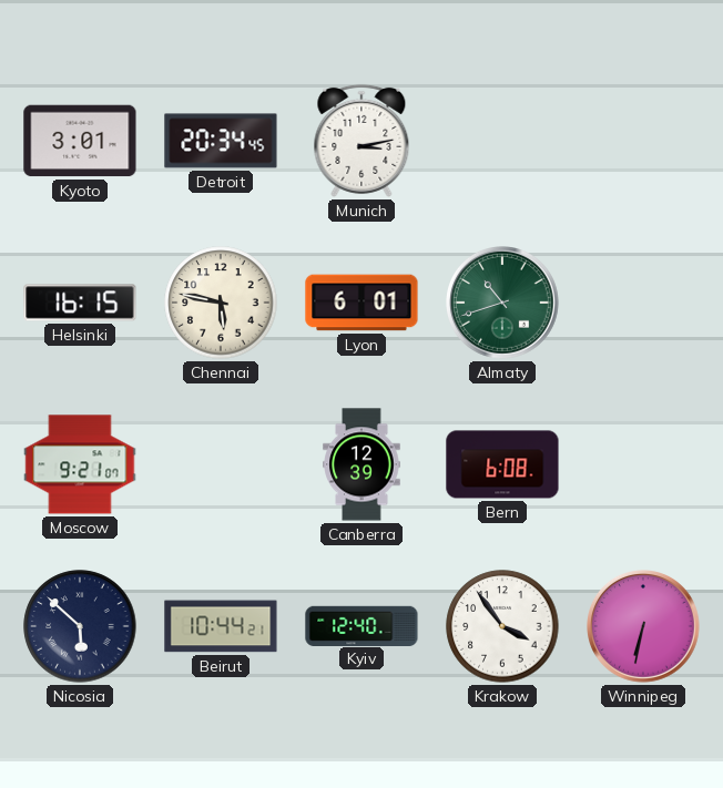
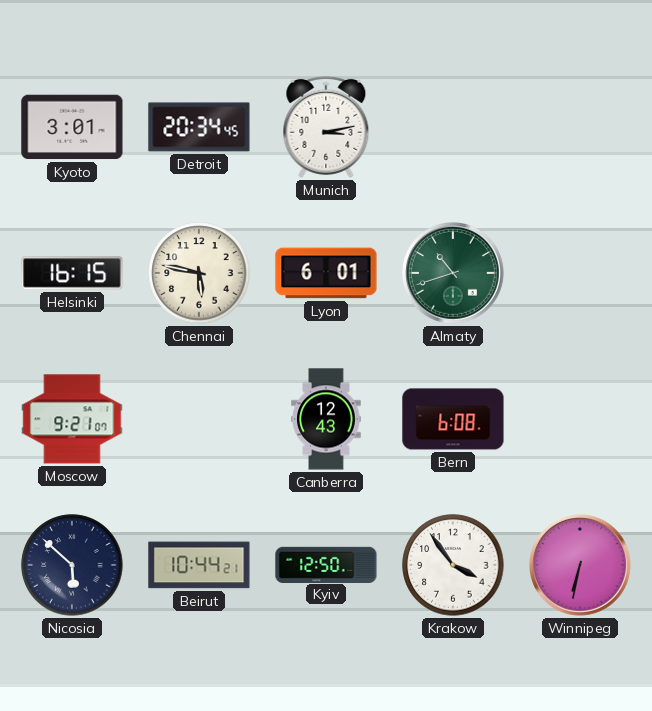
Canberra: 12:39 -> 12:43 (326, 419)
Kyiv: 12:40 -> 12:50 (326, 564)
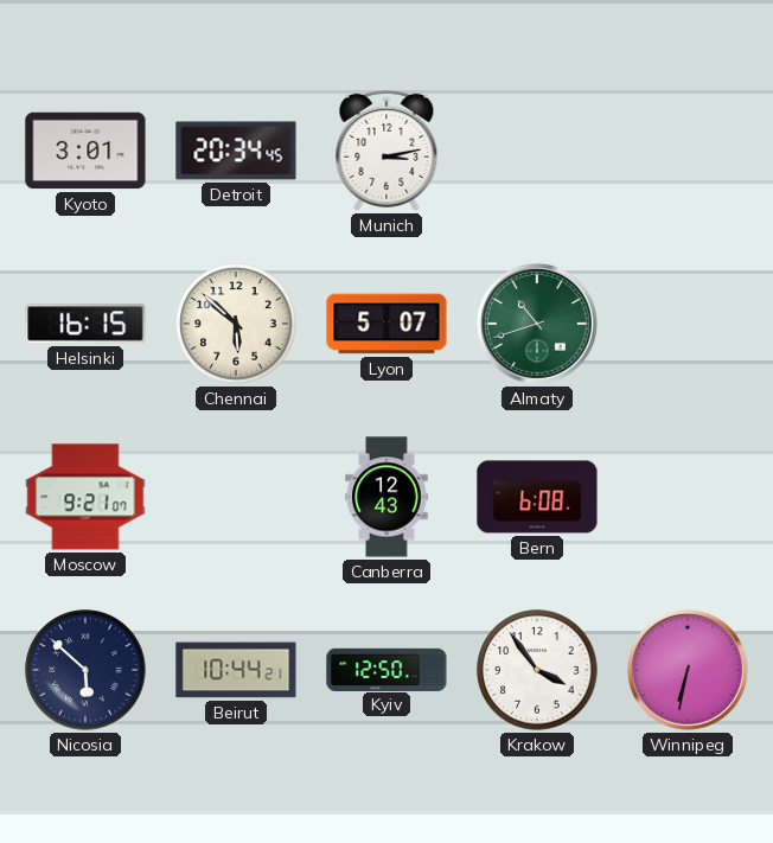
Chennai: 5:47 -> 5:52 (236, 324)
Lyon: 6:01 -> 5:07 (386, 324)
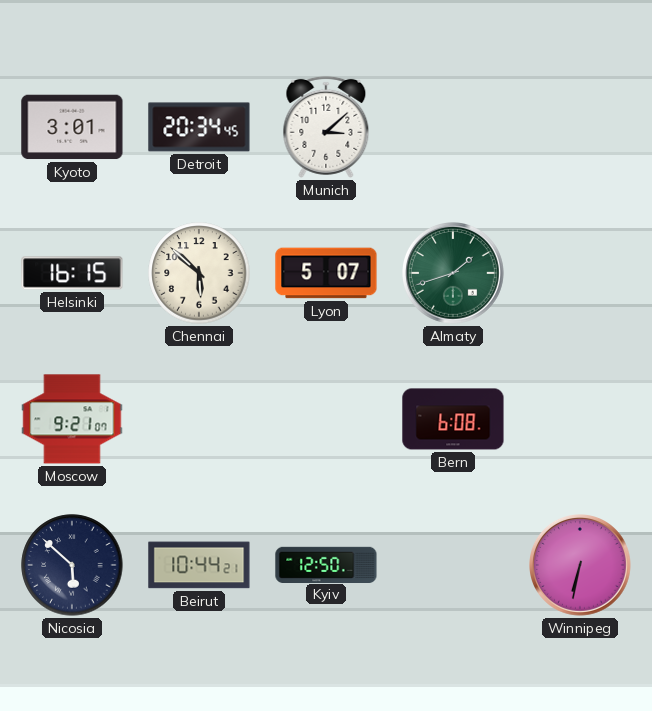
Munich: 3:13 -> 3:08 (326, 127)
Almaty: 10:42 -> 1:42 (454, 274)
Canberra: 12:43 -> none (386, 497)
Krakow: 3:54 -> none (537, 670)
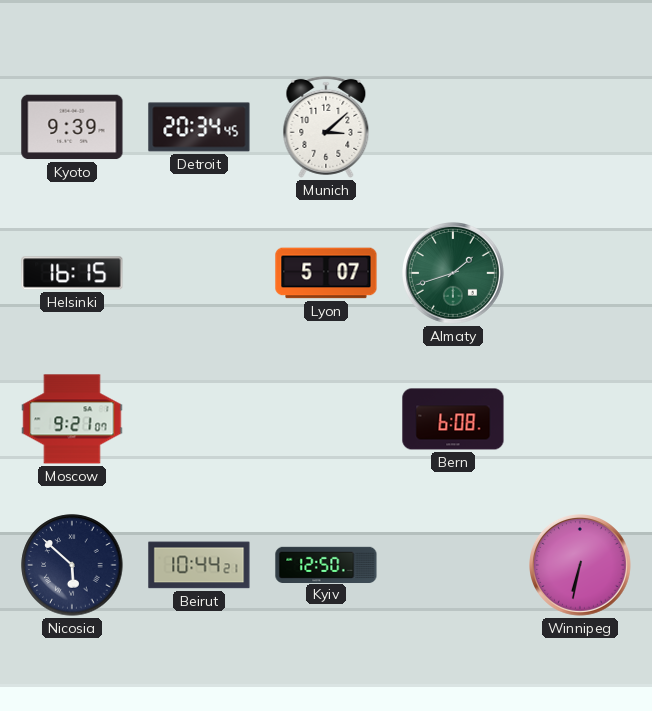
Kyoto: 3:01 -> 9:39 (72, 127)
Chennai: 5:52 -> none (199, 273)
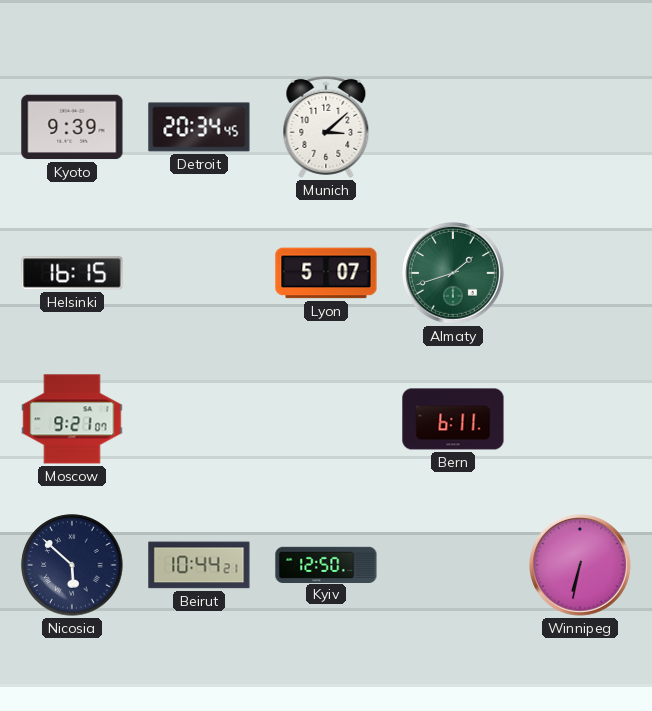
Bern: 6:08 -> 6:11 (453, 419)
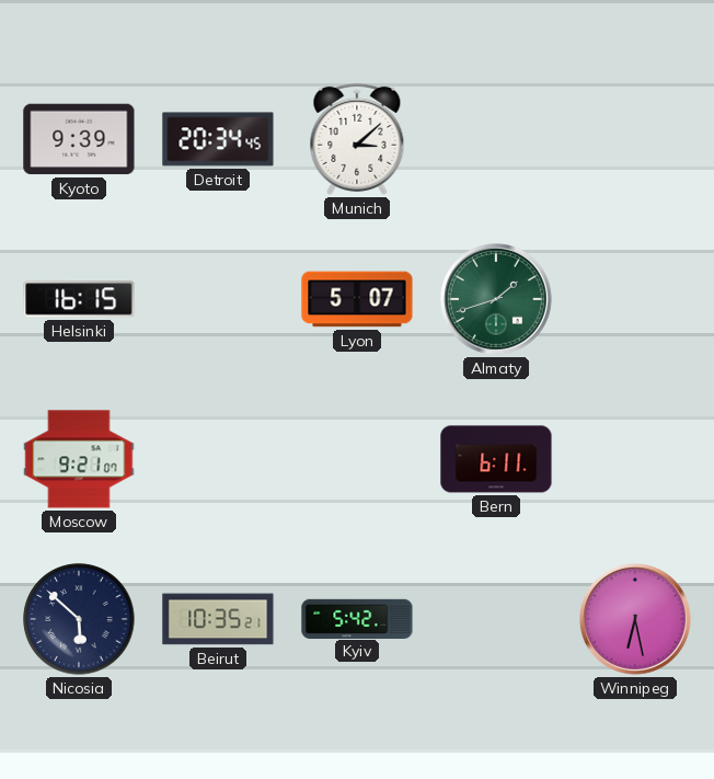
Beirut: 10:44 -> 10:35 (218, 619)
Kyiv: 12:50 -> 5:42 (357, 618)
Winnipeg: 6:32 -> 6:28 (636, 620)
